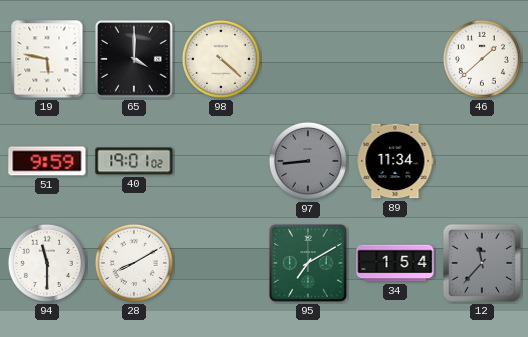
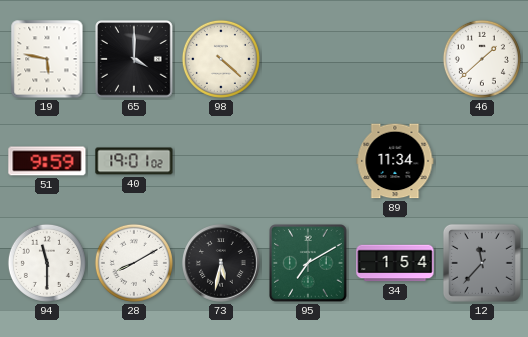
97: 8:44 -> none (308, 161)
73: none -> 5:32 (221, 263)
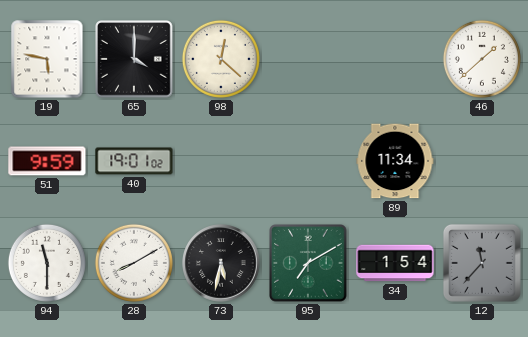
98: 4:22 -> 12:22 (221, 59)
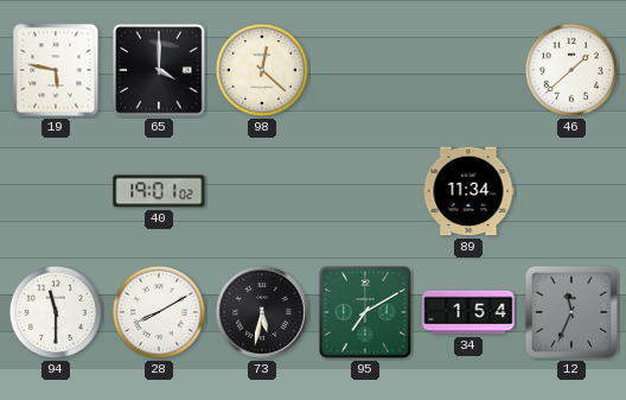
51: 9:59 -> none (47, 161)
12: 11:37 -> 11:34 (571, 312)
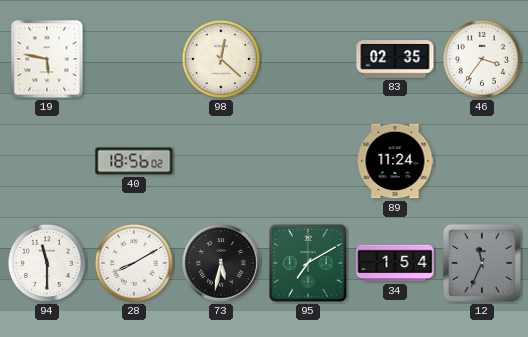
65: 4:00 -> none (160, 71)
83: none -> 02:35 (395, 59)
46: 1:38 -> 3:36 (482, 59)
40: 19:01 -> 18:56 (134, 161)
89: 11:34 -> 11:24 (395, 161)
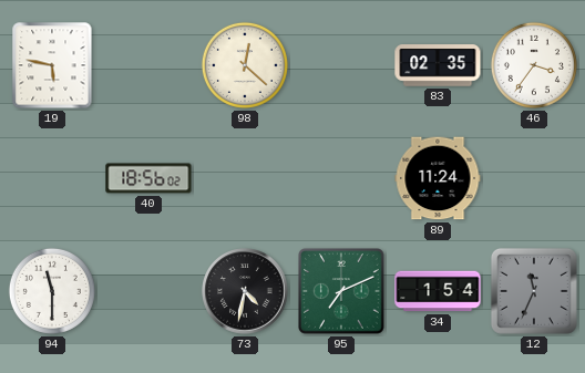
28: 8:10 -> none (134, 263)
73: 5:32 -> 4:32 (245, 291)
95: 7:10 -> 7:11 (342, 292)
